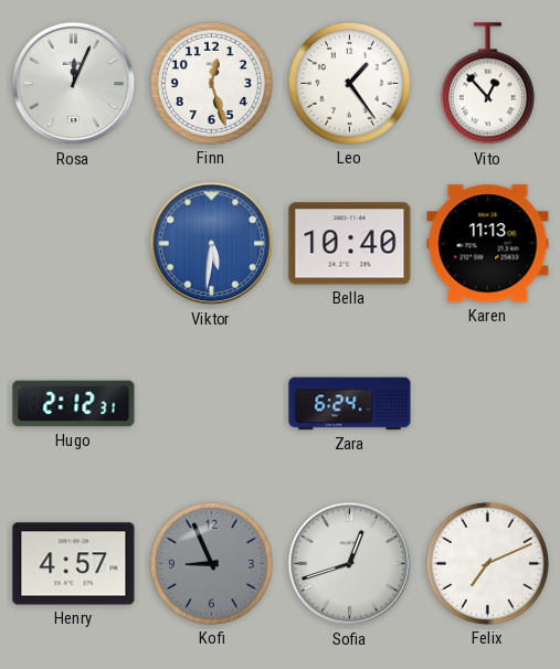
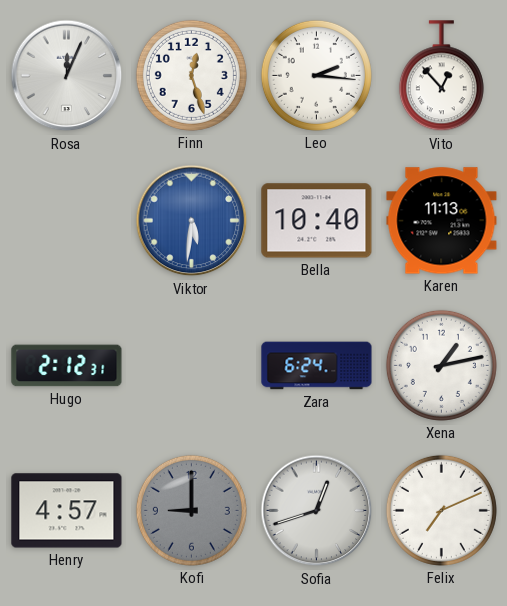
Leo: 1:24 -> 2:16 (316, 75)
Xena: none -> 1:13 (441, 365)
Kofi: 8:56 -> 9:00 (191, 510)
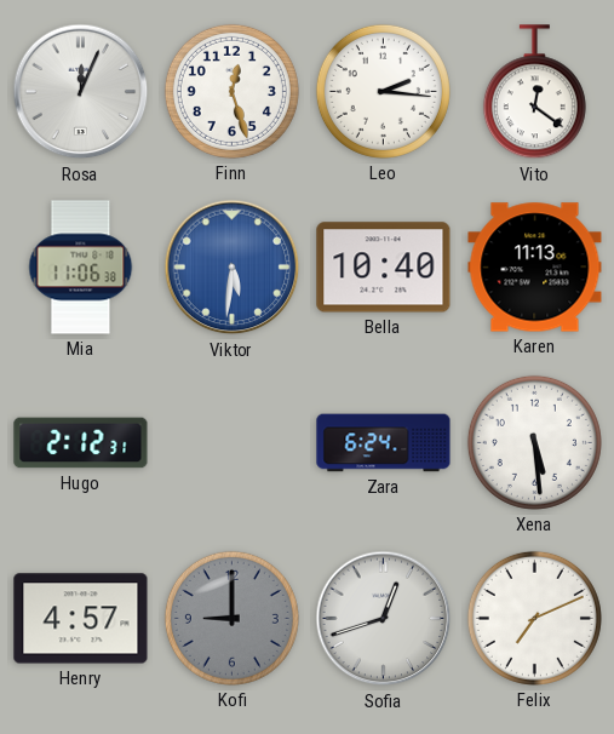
Vito: 12:53 -> 12:21 (534, 92)
Mia: none -> 11:06 (81, 268)
Xena: 1:13 -> 5:29 (534, 442)
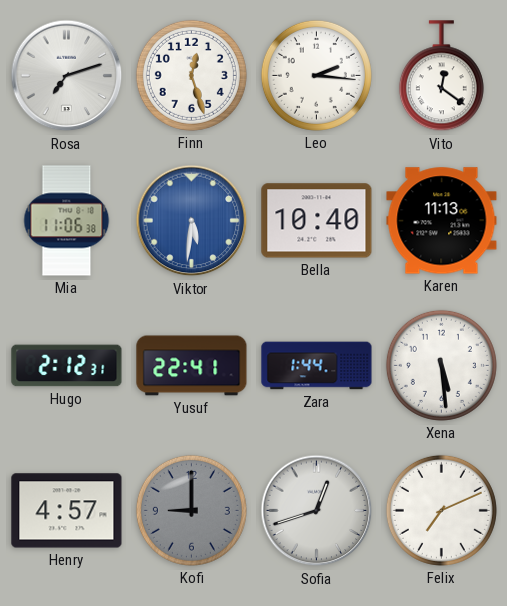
Rosa: 12:04 -> 7:12 (67, 76)
Yusuf: none -> 22:41 (192, 366)
Zara: 6:24 -> 1:44 (317, 366)
